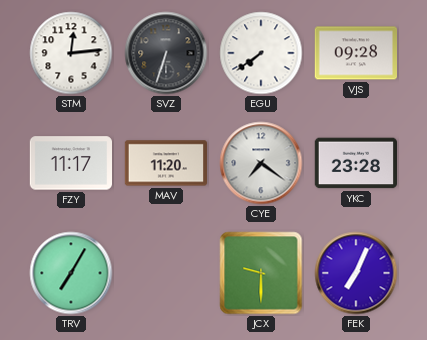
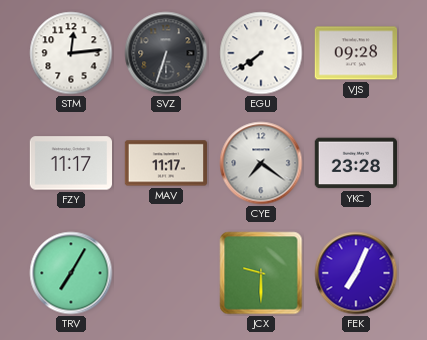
MAV: 11:20 -> 11:17 (166, 163)
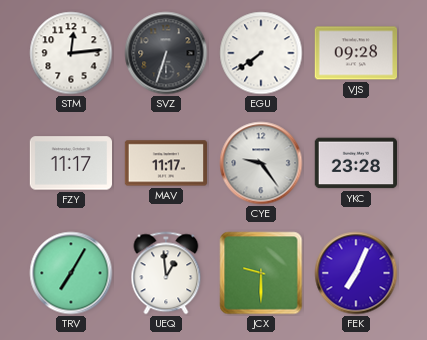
CYE: 7:21 -> 9:24 (261, 163)
UEQ: none -> 12:59 (166, 273)
